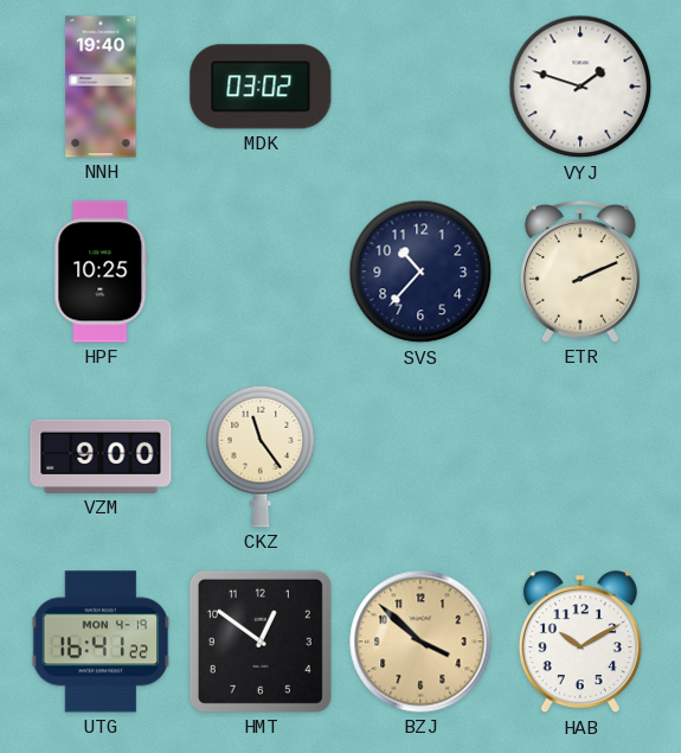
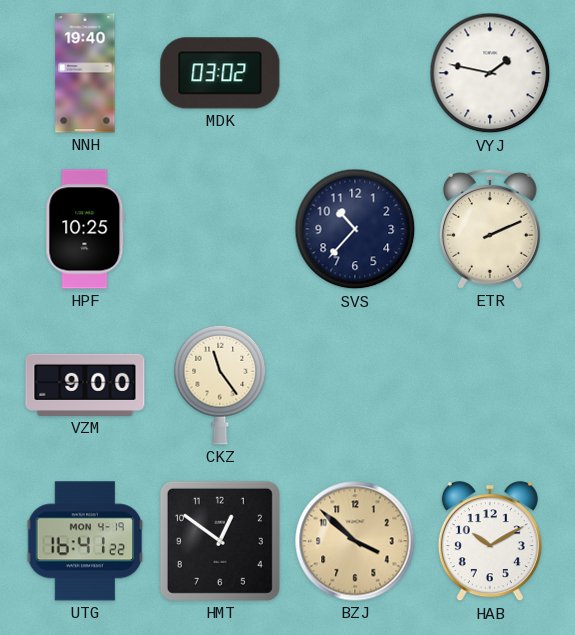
VYJ: 1:48 -> 1:47 (490, 73)
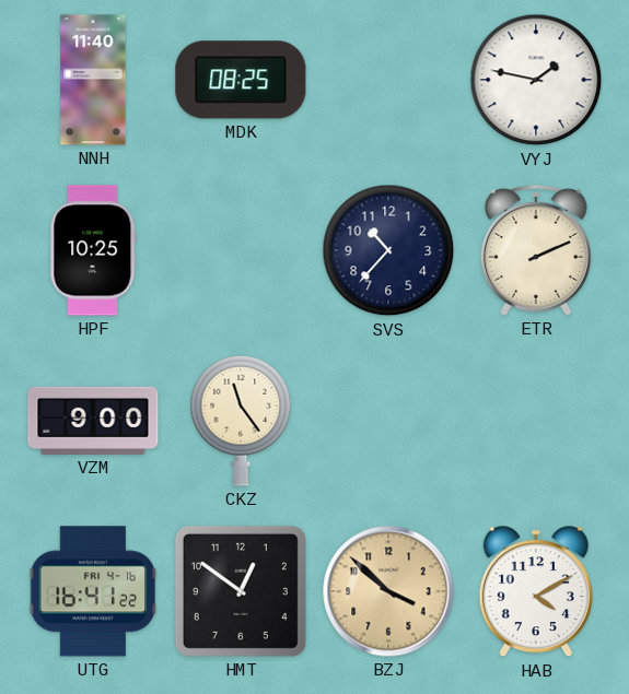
NNH: 19:40 -> 11:40 (93, 80)
MDK: 03:02 -> 08:25 (241, 80)
UTG date: MON 4-19 -> FRI 4-16 (93, 591)
HAB: 10:10 -> 4:10 (536, 592)
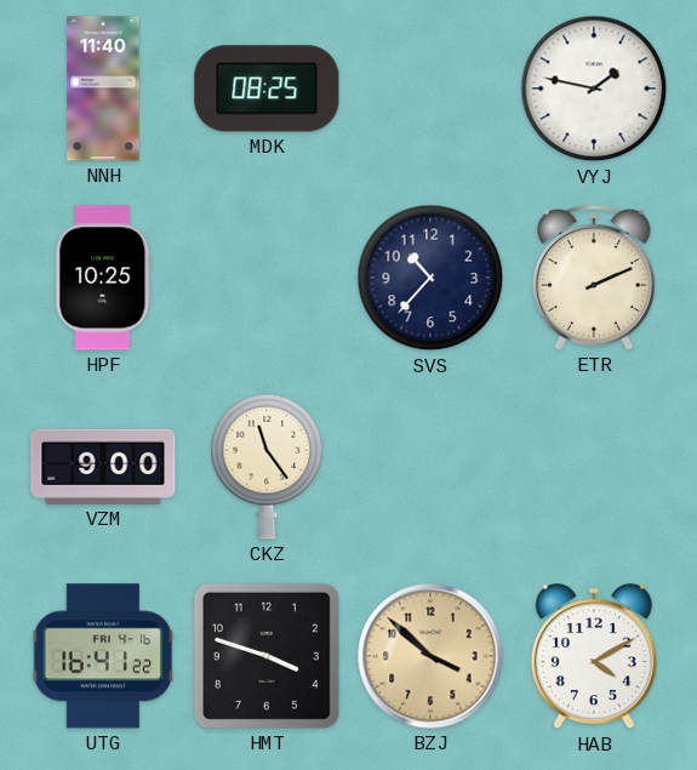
HMT: 12:51 -> 3:48 (267, 656)
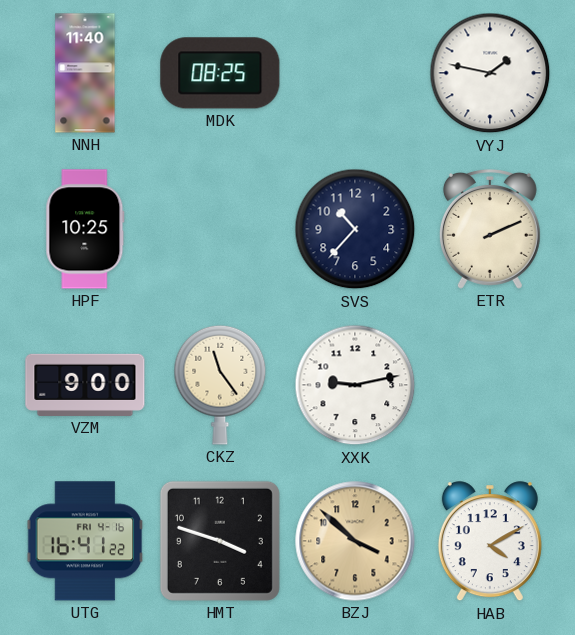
XXK: none -> 9:13 (355, 385)
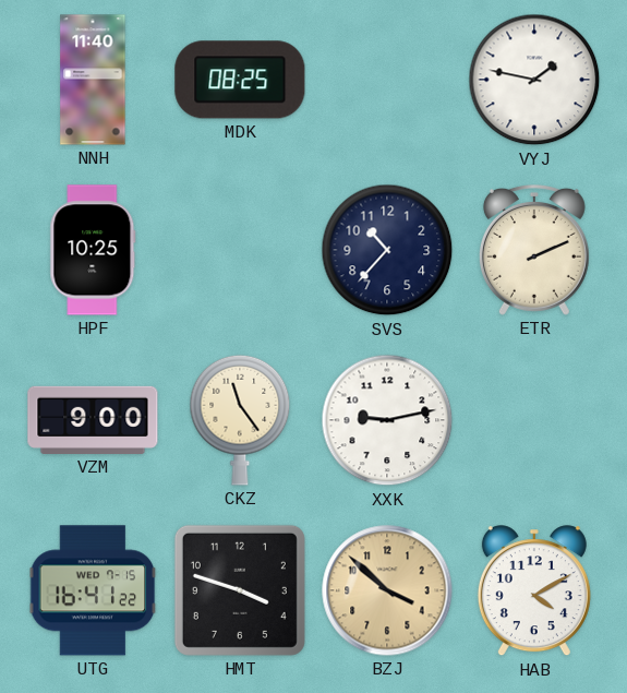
UTG date: FRI 4-16 -> WED 7-15 (93, 590)
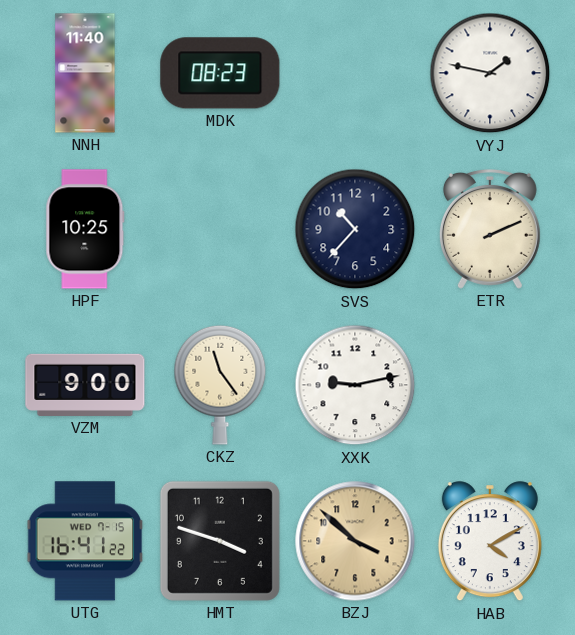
MDK: 08:25 -> 08:23 (220, 73)
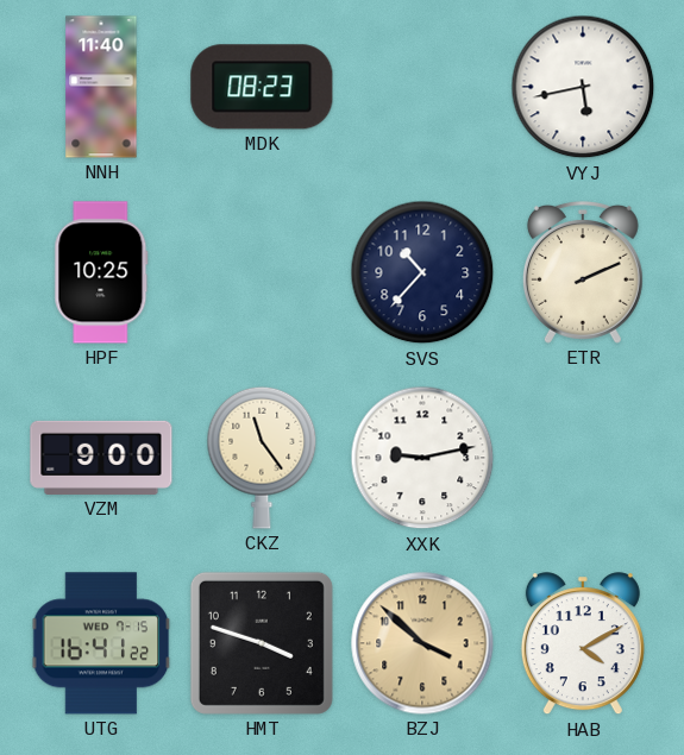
VYJ: 1:47 -> 5:43 (583, 87)
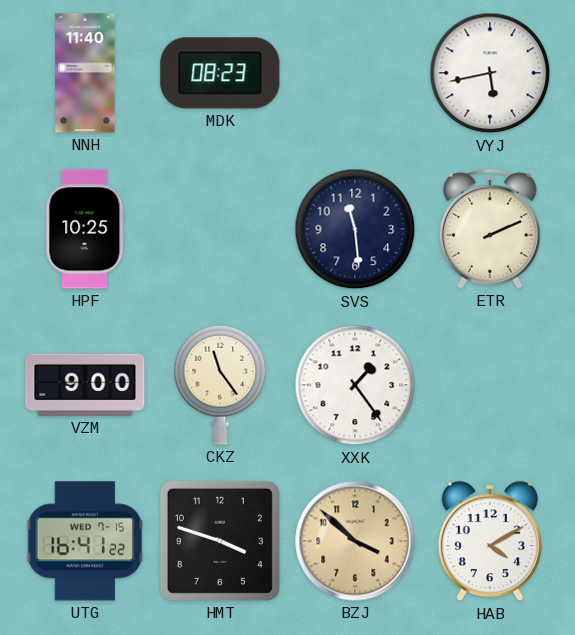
SVS: 10:37 -> 11:29 (355, 229)
XXK: 9:13 -> 1:24 (355, 385)
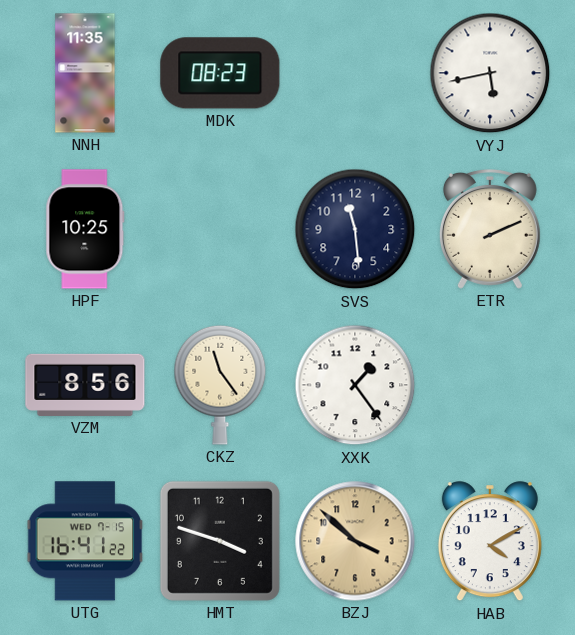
NNH: 11:40 -> 11:35 (85, 73)
VZM: 9:00 -> 8:56 (85, 385)
